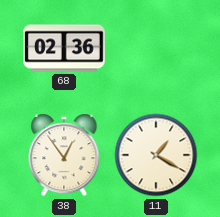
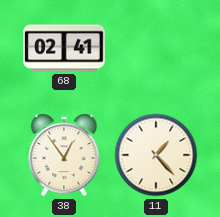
68: 02:36 -> 02:41 (65, 48)
11: 1:20 -> 1:23 (156, 155)
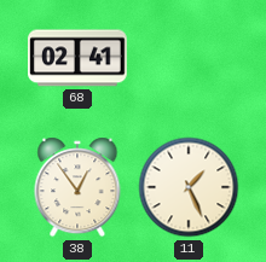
11: 1:23 -> 1:26 (189, 187)
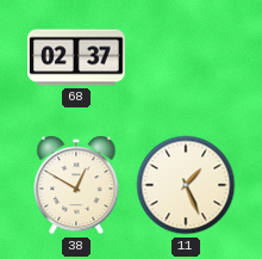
68: 02:41 -> 02:37 (77, 57)
38: 12:54 -> 12:50 (76, 185)
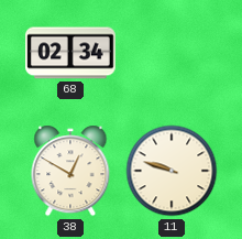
68: 02:37 -> 02:34 (71, 53)
11: 1:26 -> 9:48 (172, 171)
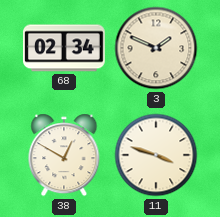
3: none -> 1:49 (156, 48)
11: 9:48 -> 3:48 (156, 155)
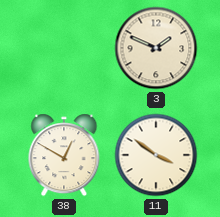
68: 02:34 -> none (65, 48)
11: 3:48 -> 3:51 (156, 155)
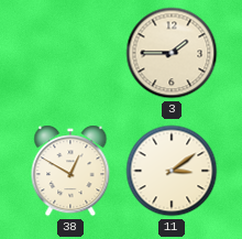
3: 1:49 -> 1:45 (172, 53)
11: 3:51 -> 3:09 (172, 171)
